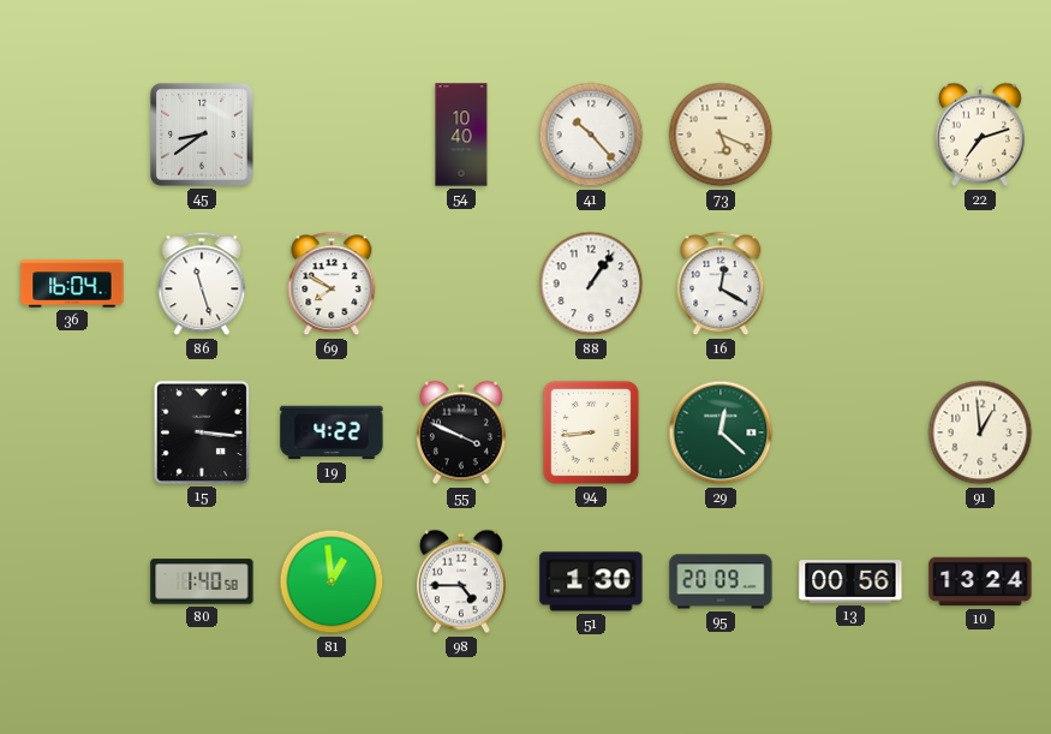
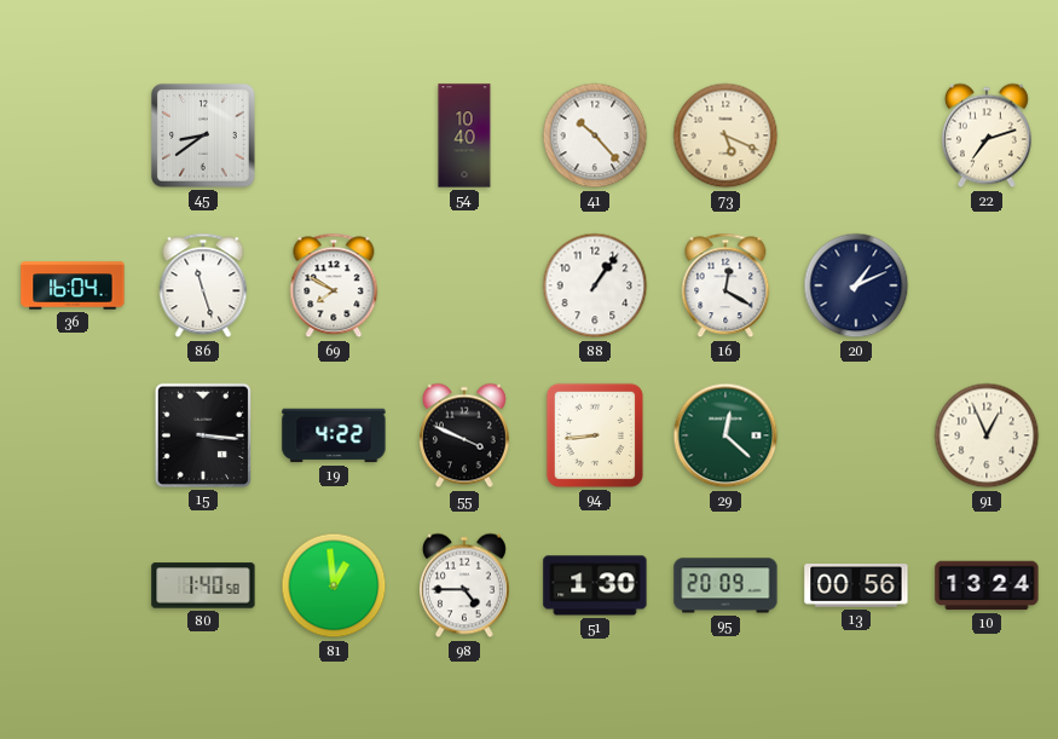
20: none -> 1:11 (856, 285)
91: 12:59 -> 12:56 (987, 435)
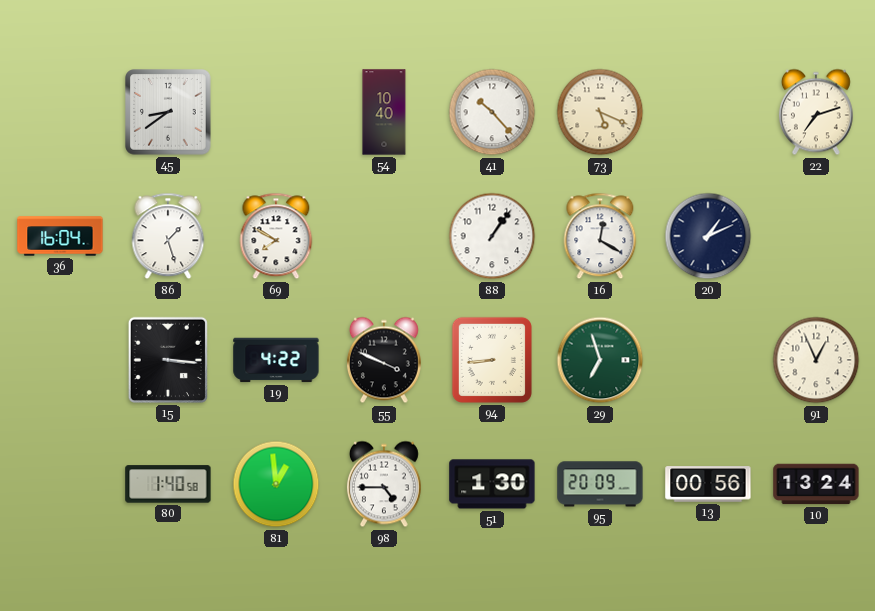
86: 11:27 -> 1:27 (168, 236)
29: 12:22 -> 6:57 (600, 360)
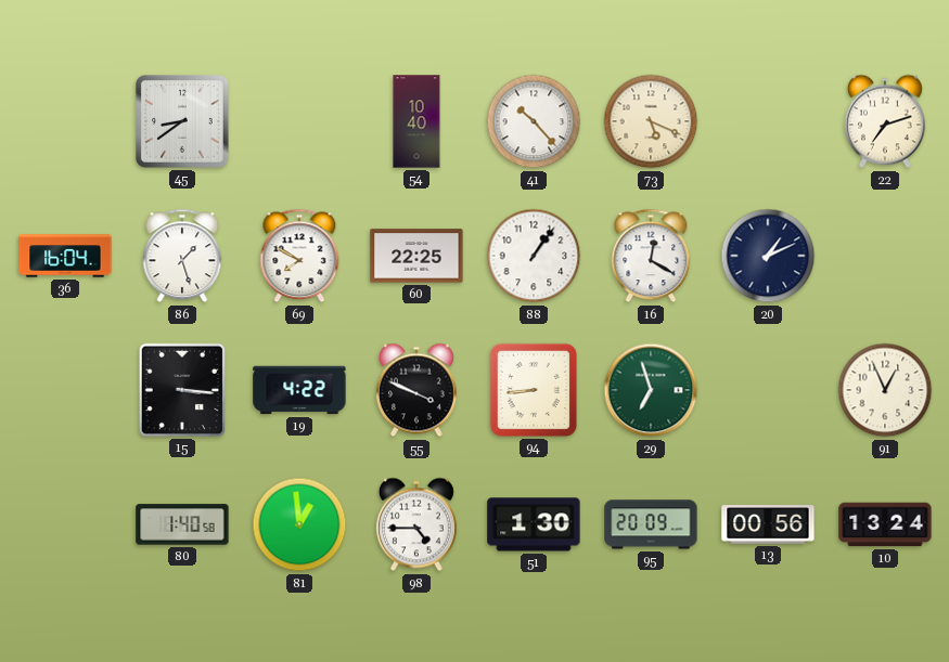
60: none -> 22:25 (416, 256)
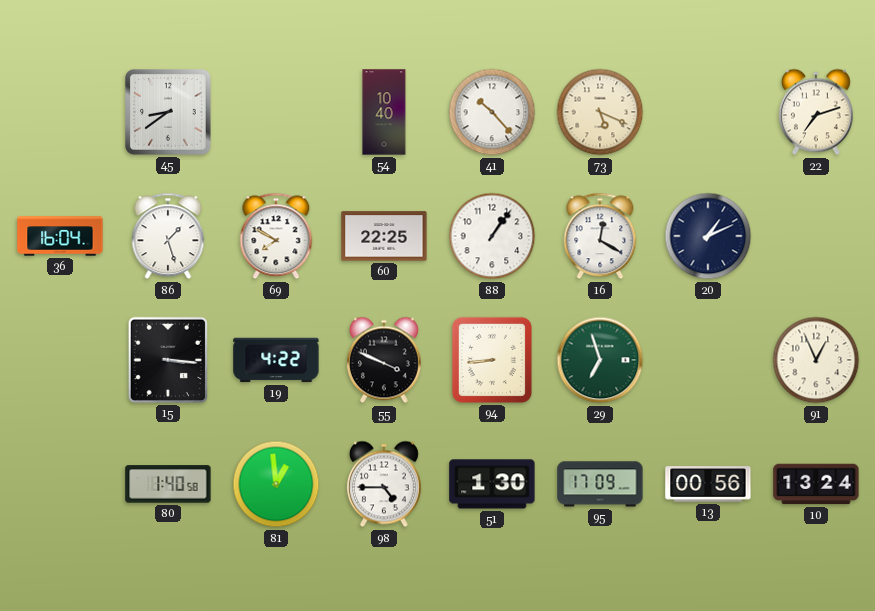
95: 20:09 -> 17:09 (600, 484)
